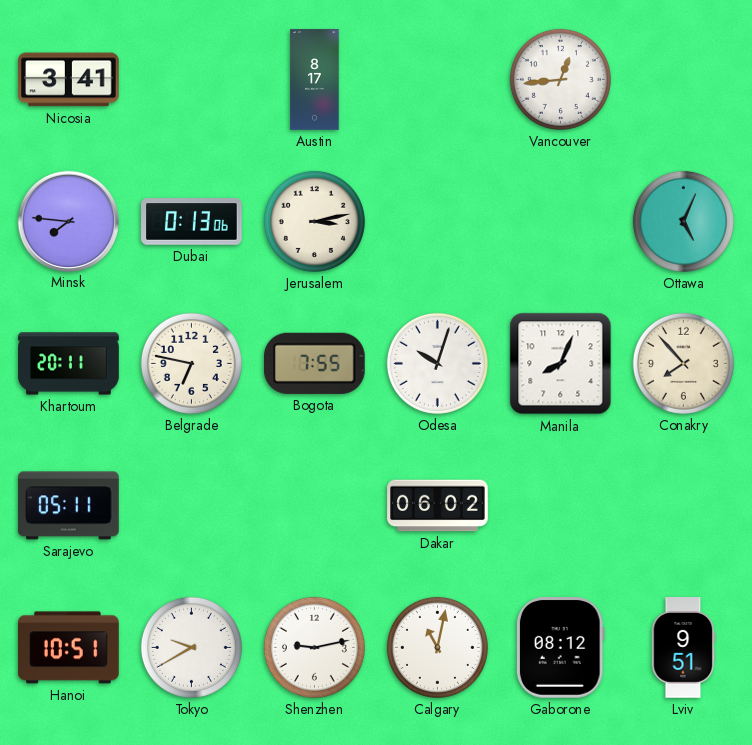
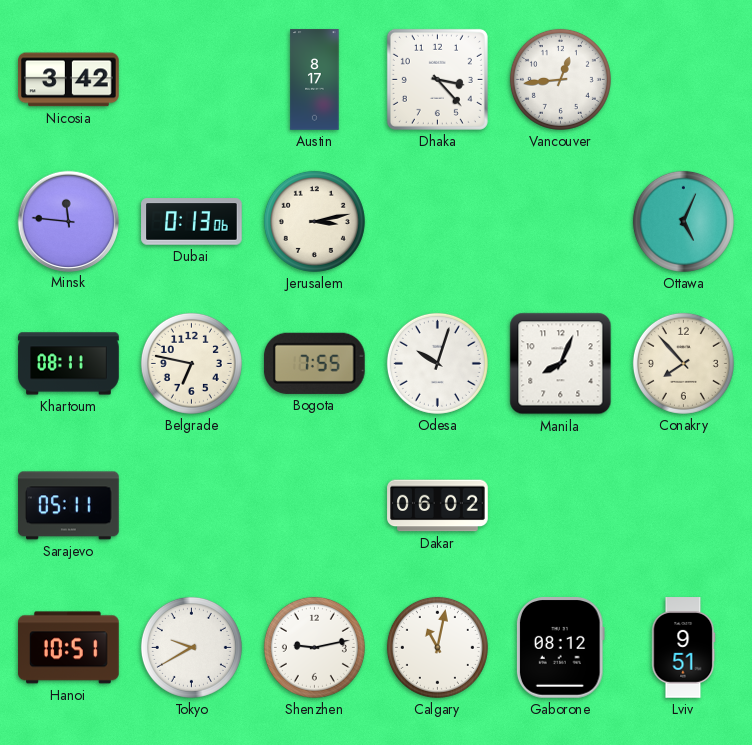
Nicosia: 3:41 -> 3:42 (69, 80)
Dhaka: none -> 3:23 (437, 79)
Minsk: 7:46 -> 11:46 (68, 221)
Khartoum: 20:11 -> 08:11 (69, 364)
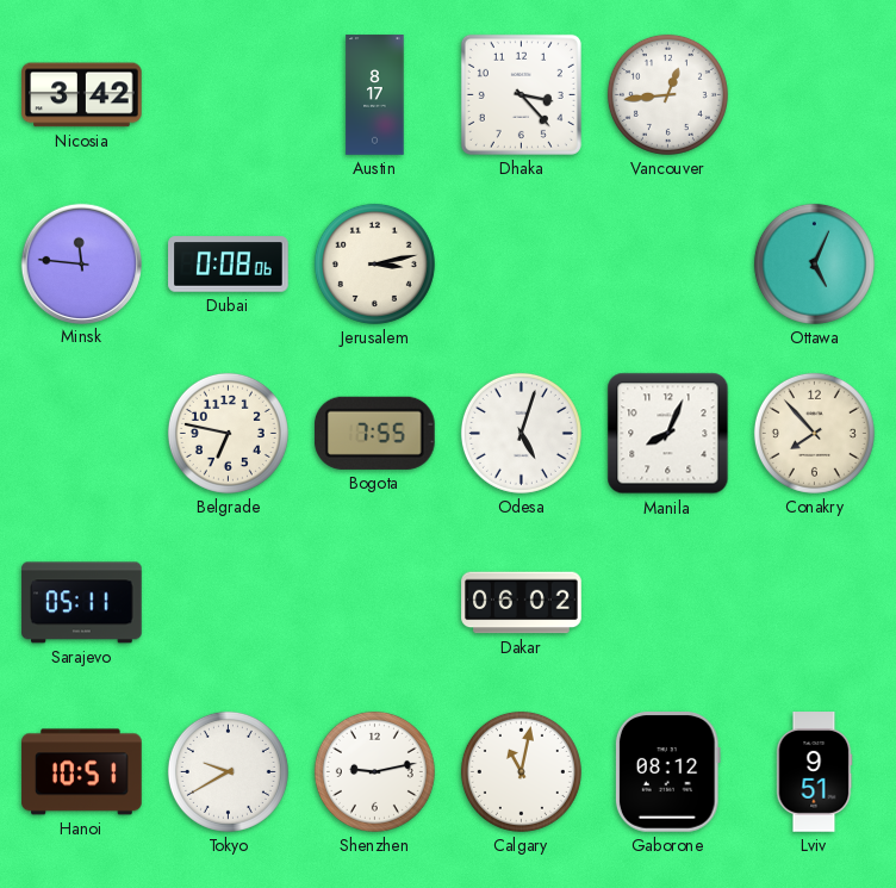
Dubai: 0:13 -> 0:08 (229, 265)
Khartoum: 08:11 -> none (69, 364)
Odesa: 10:03 -> 5:03 (521, 433)
